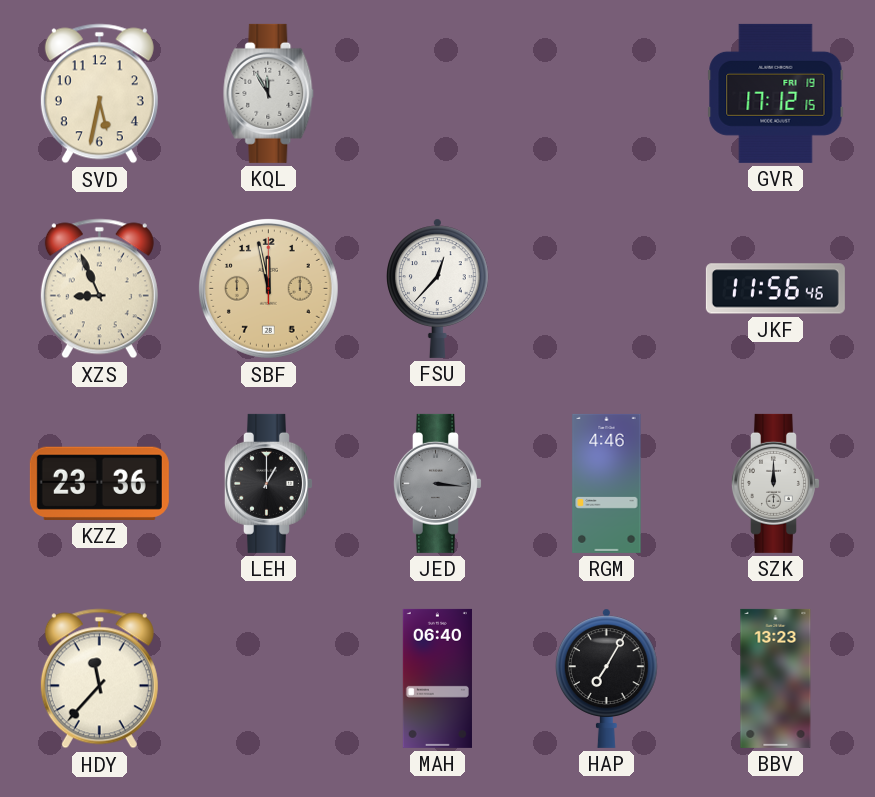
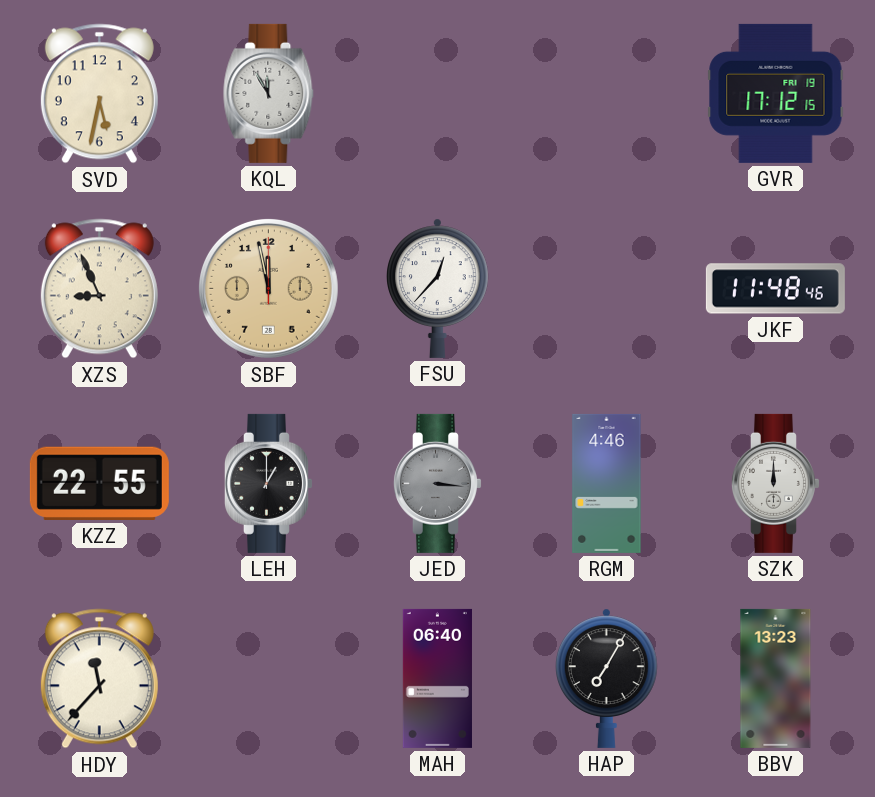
JKF: 11:56 -> 11:48 (775, 289)
KZZ: 23:36 -> 22:55 (99, 483)
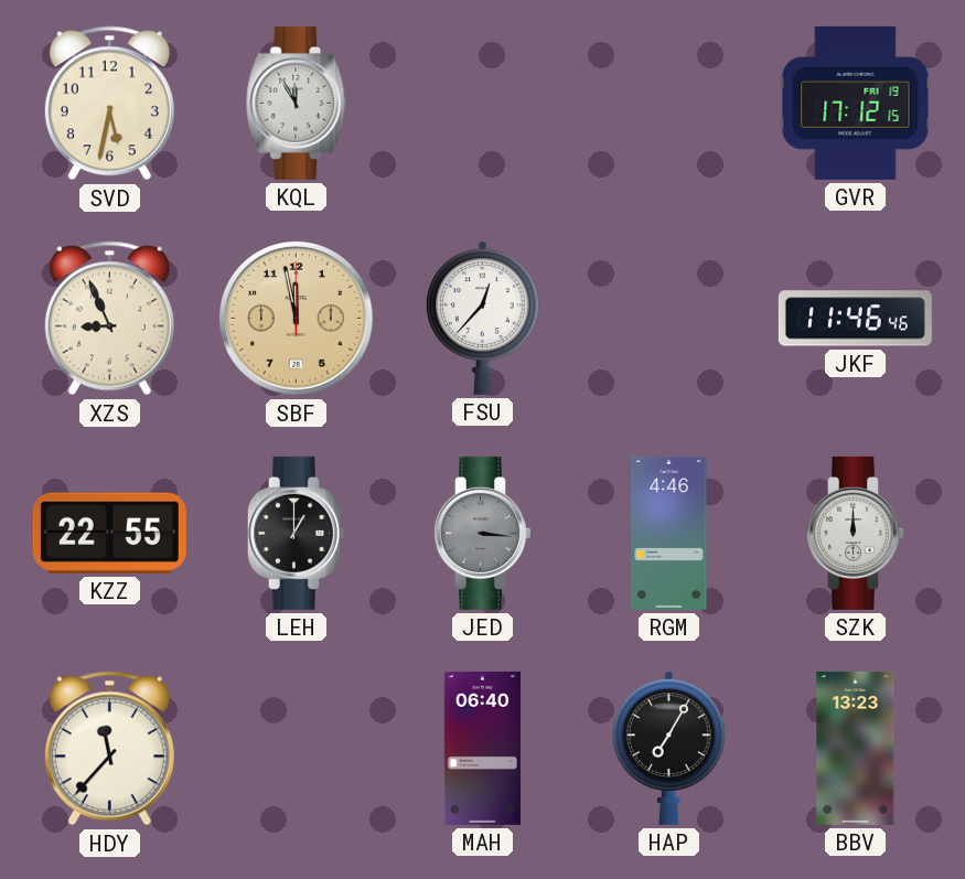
JKF: 11:48 -> 11:46 (855, 319)
